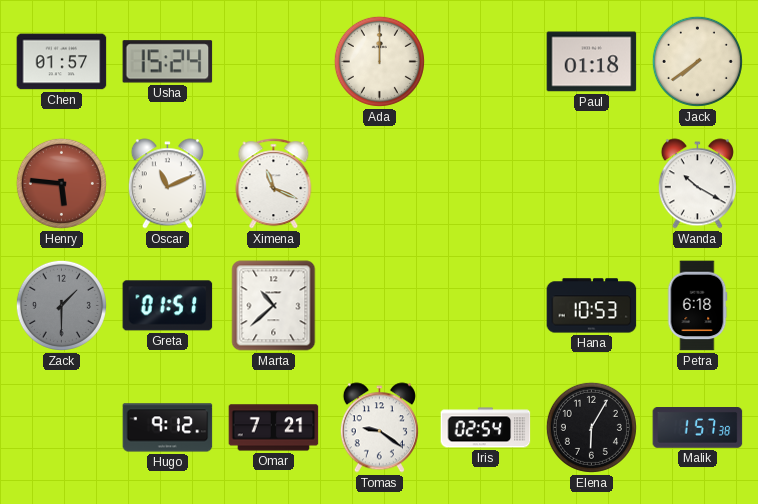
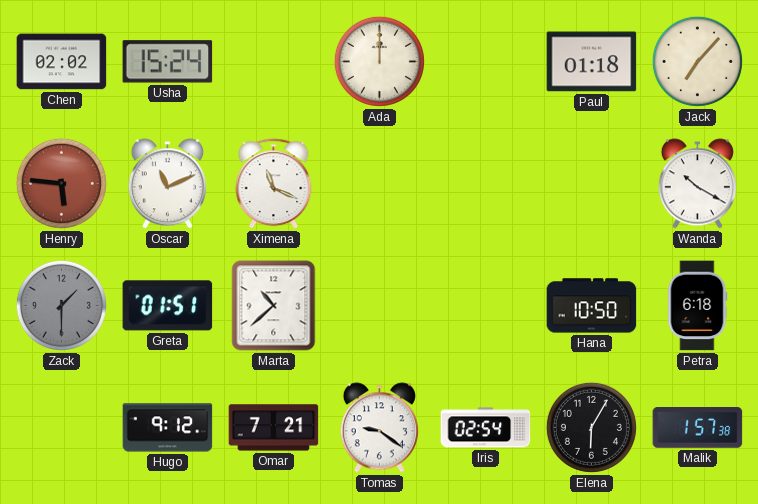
Chen: 01:57 -> 02:02 (62, 62)
Jack: 7:39 -> 7:07 (697, 61)
Hana: 10:53 -> 10:50 (592, 306)
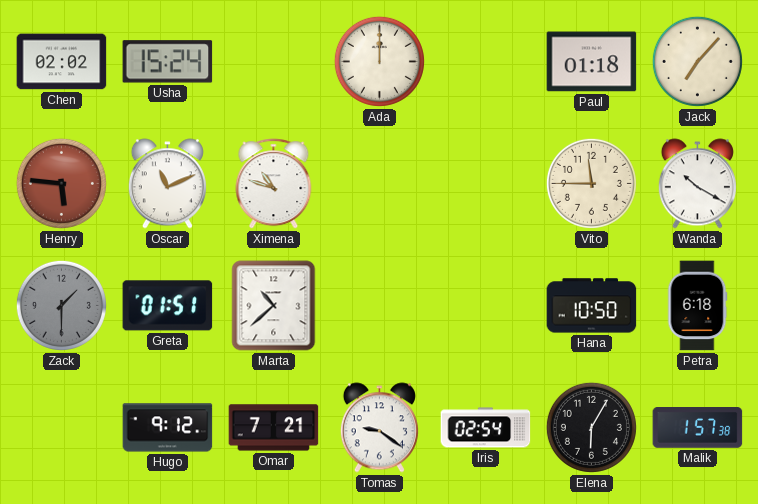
Ximena: 11:19 -> 10:48 (274, 184)
Vito: none -> 11:45 (591, 183)
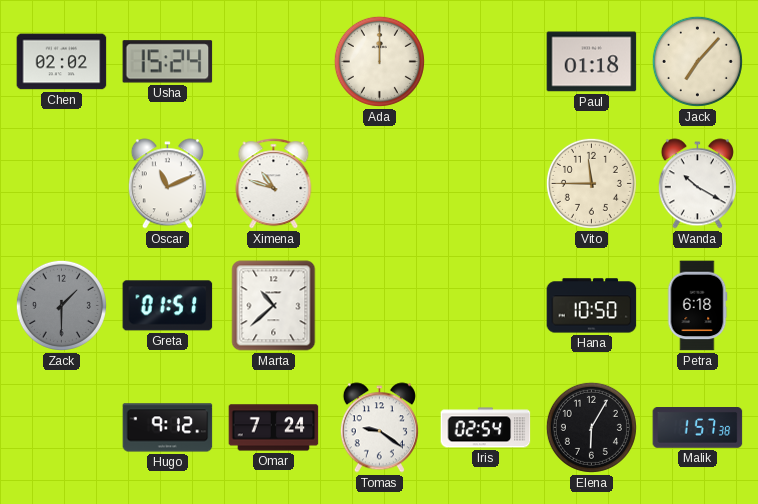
Henry: 5:46 -> none (61, 183)
Omar: 7:21 -> 7:24 (274, 428)
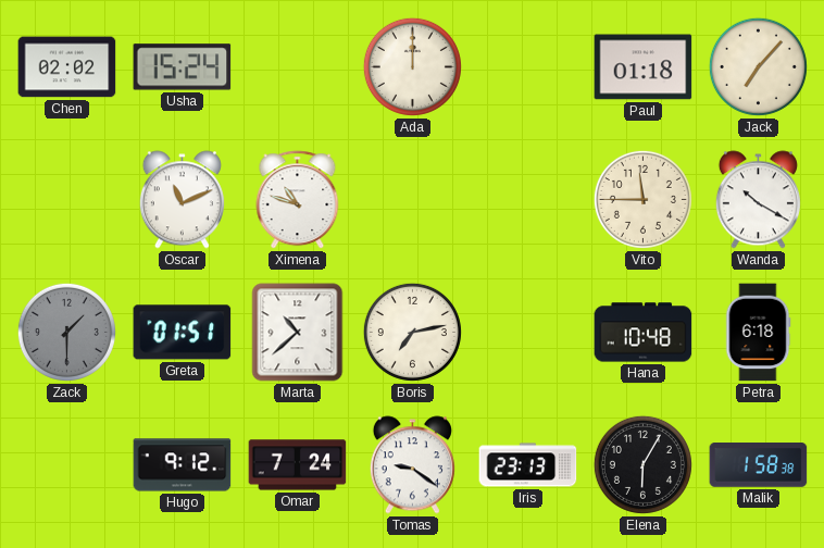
Boris: none -> 7:13 (412, 332)
Hana: 10:50 -> 10:48 (644, 333)
Iris: 02:54 -> 23:13 (528, 465)
Malik: 1:57 -> 1:58 (759, 465)
